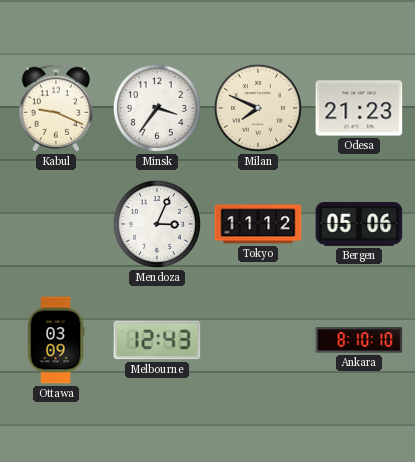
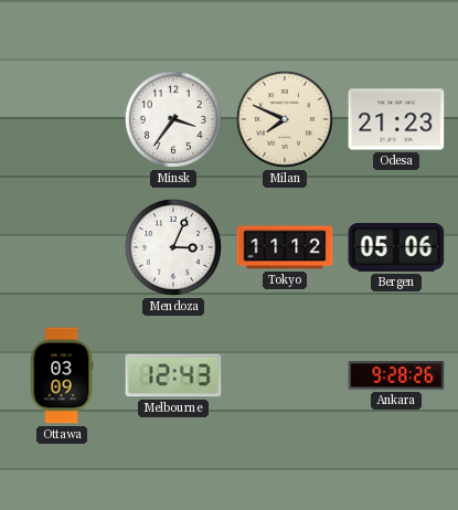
Kabul: 9:19 -> none (55, 108)
Ankara: 8:10 -> 9:28 (396, 375)
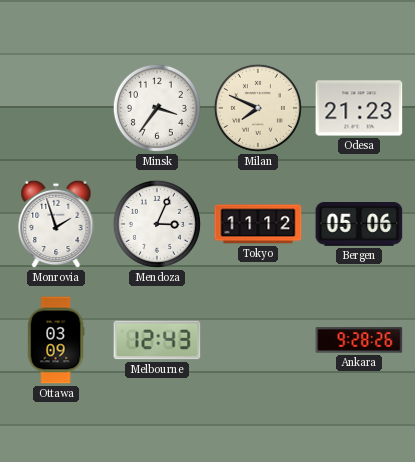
Monrovia: none -> 1:57 (56, 224)
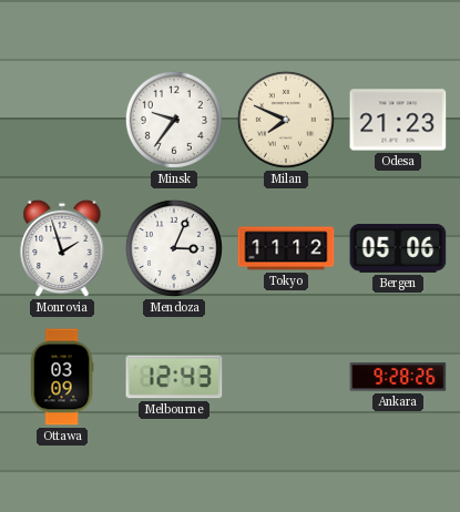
Minsk: 3:36 -> 9:36 (174, 120)
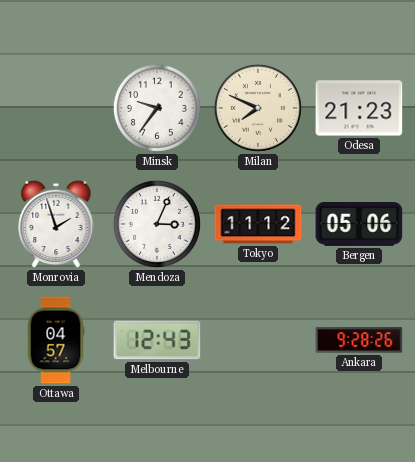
Ottawa: 03:09 -> 04:57 (56, 340)
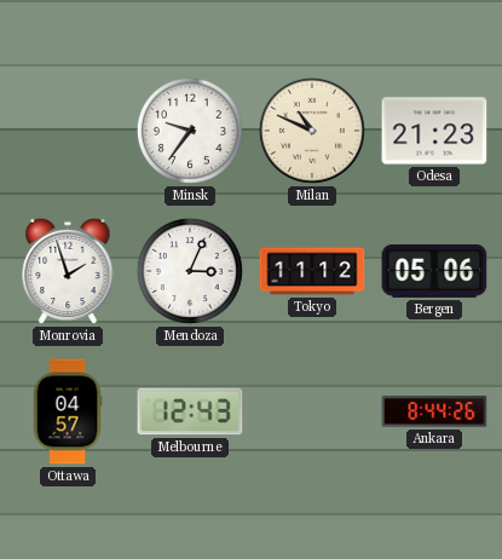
Milan: 7:49 -> 10:49 (312, 131)
Ankara: 9:28 -> 8:44 (434, 411)
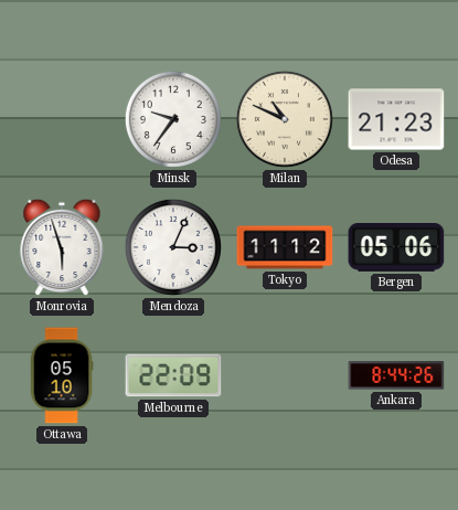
Monrovia: 1:57 -> 5:57 (62, 247)
Ottawa: 04:57 -> 05:10 (62, 375)
Melbourne: 12:43 -> 22:09 (173, 375)
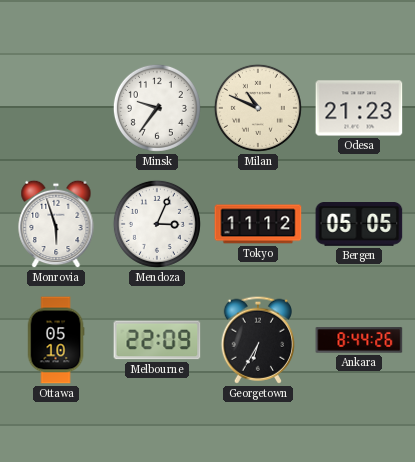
Bergen: 05:06 -> 05:05 (359, 225)
Georgetown: none -> 6:35 (257, 340)
